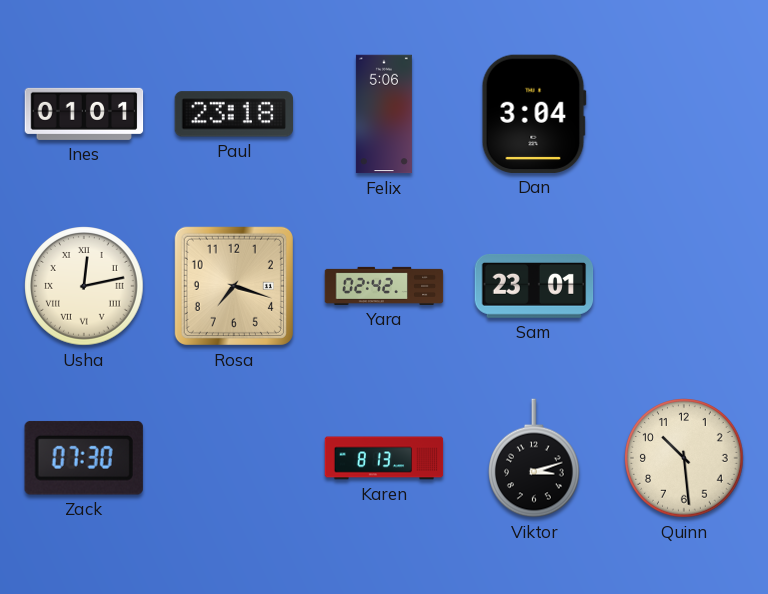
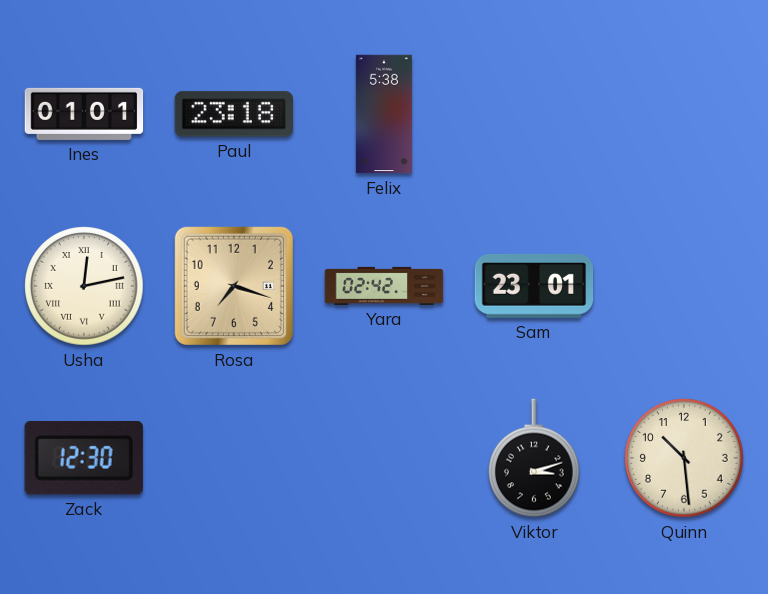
Felix: 5:06 -> 5:38 (384, 114)
Dan: 3:04 -> none (534, 114)
Zack: 07:30 -> 12:30 (84, 458)
Karen: 8:13 -> none (384, 458)
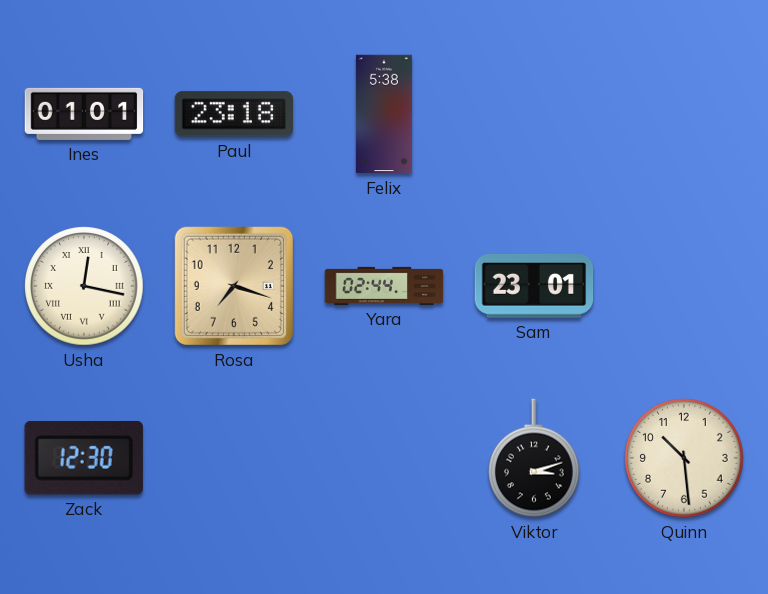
Usha: 12:13 -> 12:17 (84, 286)
Yara: 02:42 -> 02:44 (384, 286)
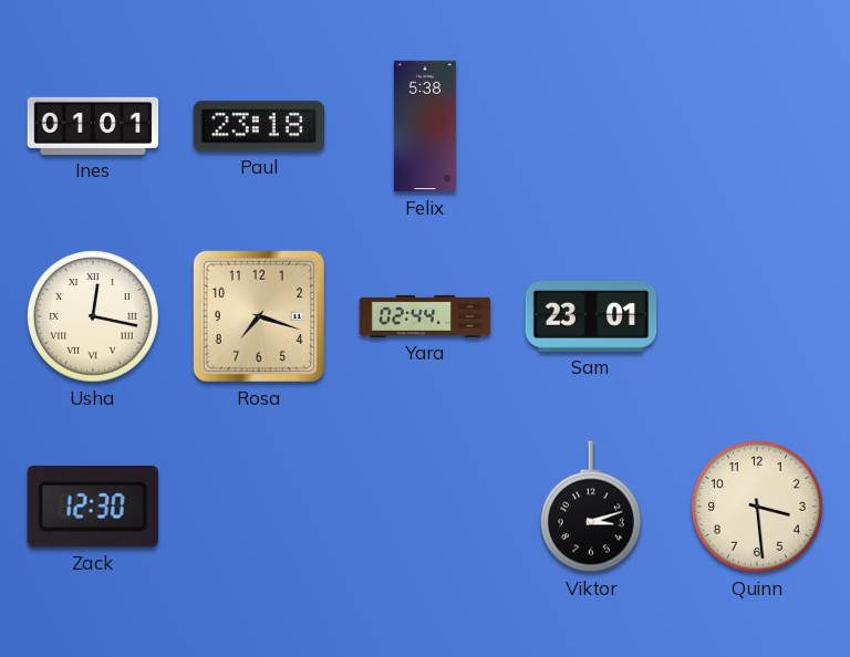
Quinn: 10:29 -> 3:29 (757, 507)
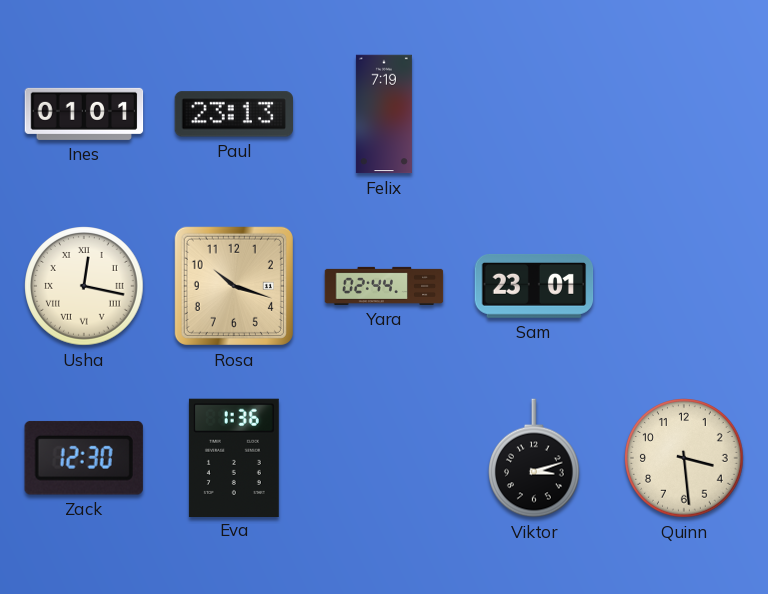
Paul: 23:18 -> 23:13 (233, 114)
Felix: 5:38 -> 7:19 (384, 114)
Rosa: 7:18 -> 10:18 (234, 286)
Eva: none -> 1:36 (234, 457)
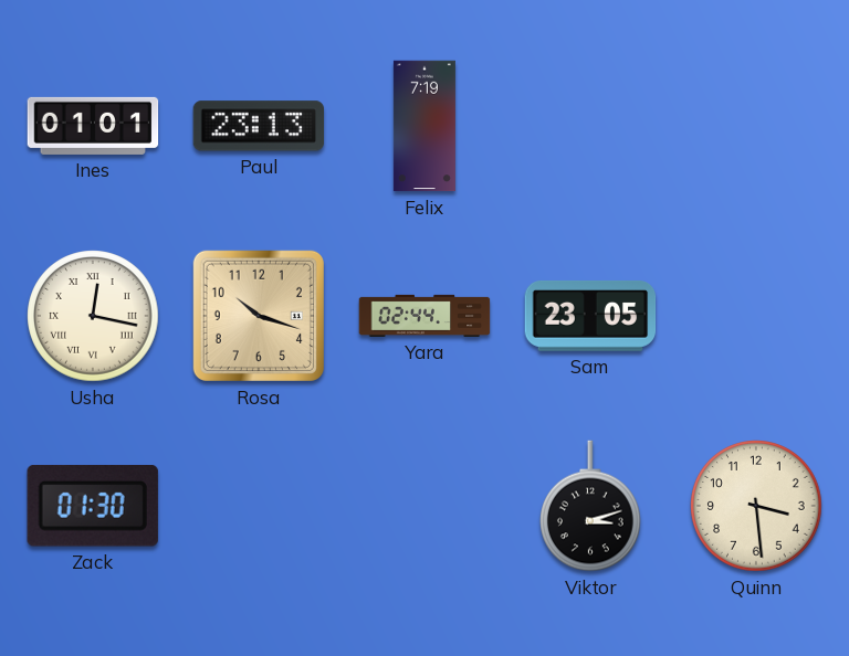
Sam: 23:01 -> 23:05 (590, 316)
Zack: 12:30 -> 01:30 (93, 506)
Eva: 1:36 -> none (234, 457)
